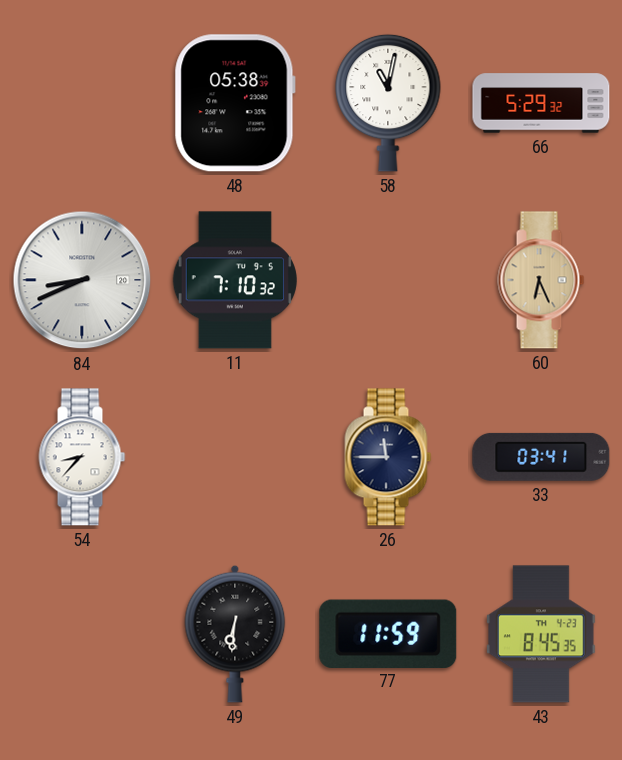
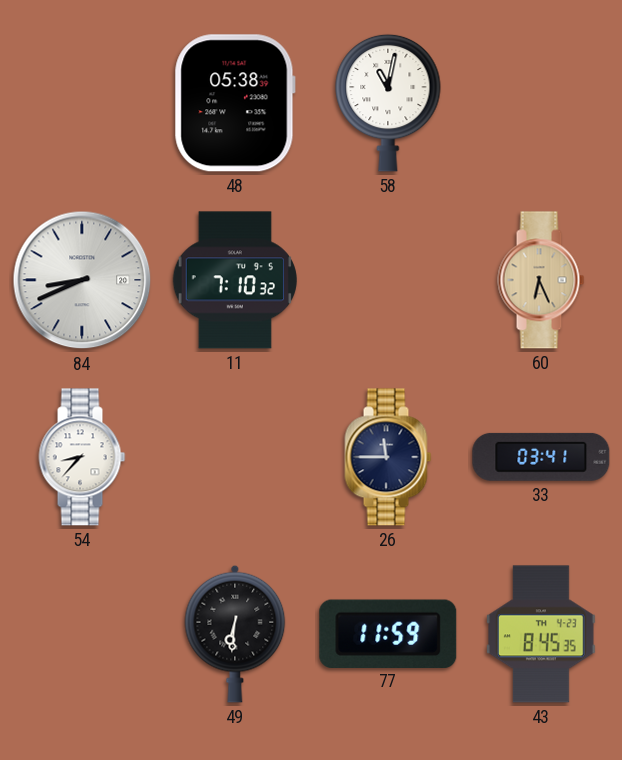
66: 5:29 -> none (541, 103)
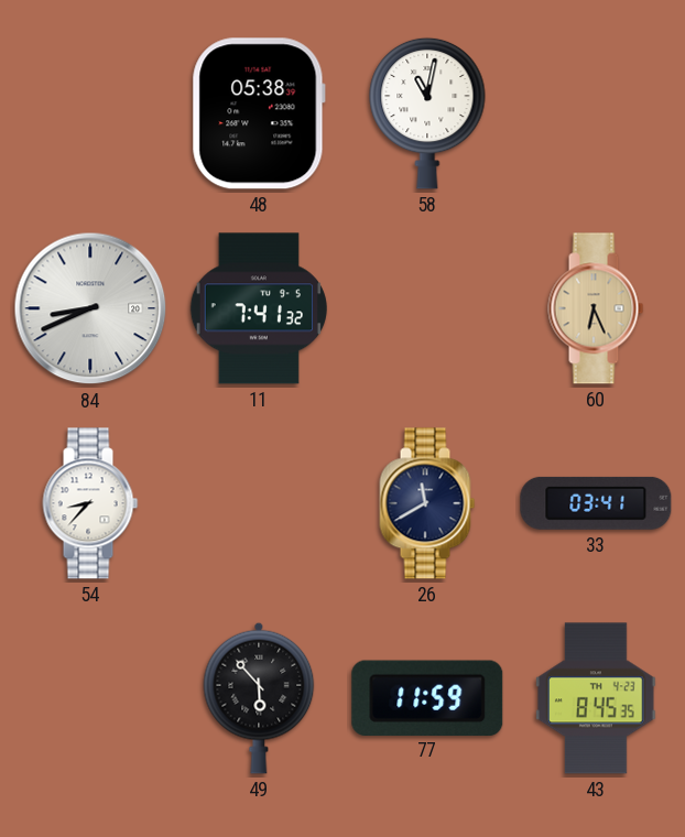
11: 7:10 -> 7:41 (258, 308)
26: 11:45 -> 11:40 (427, 503)
49: 6:31 -> 5:53 (259, 698)
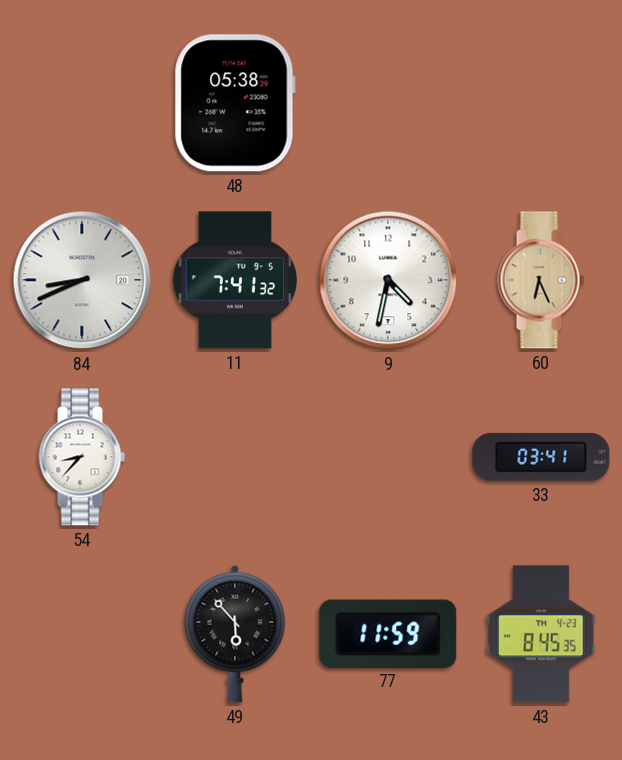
58: 11:02 -> none (427, 113)
9: none -> 4:32 (388, 280)
26: 11:40 -> none (427, 503)
